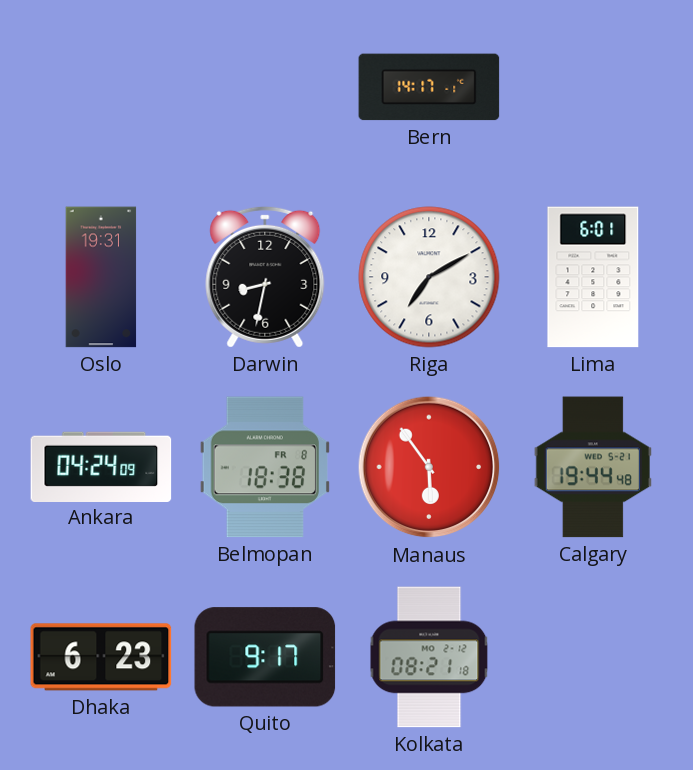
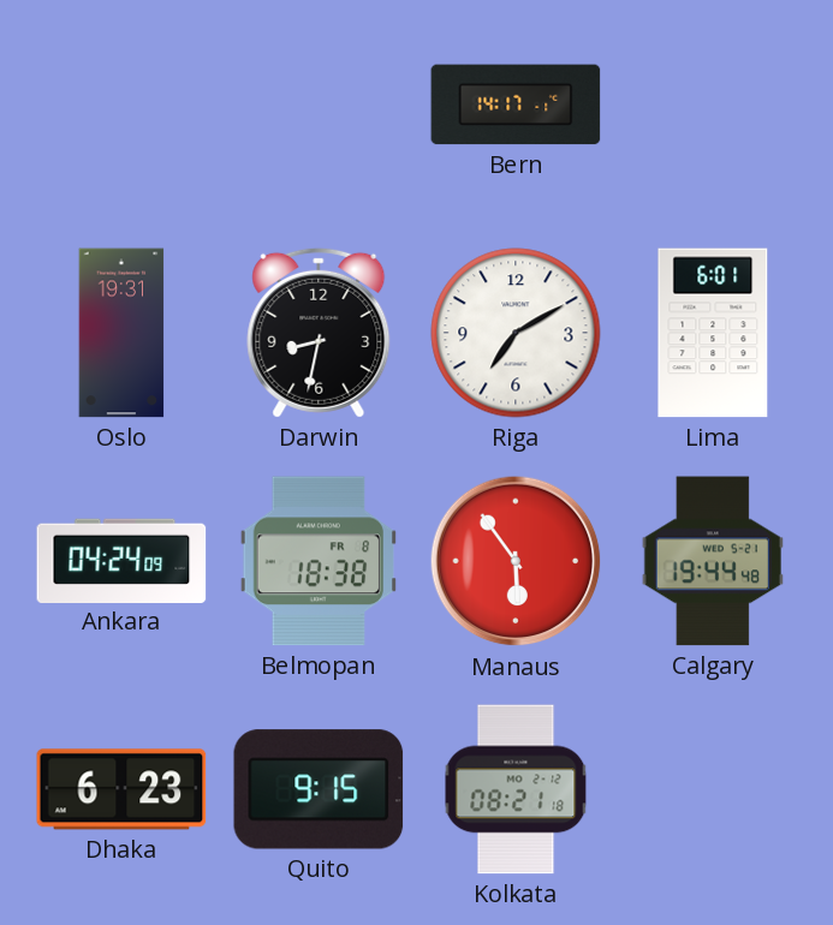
Quito: 9:17 -> 9:15 (319, 789)
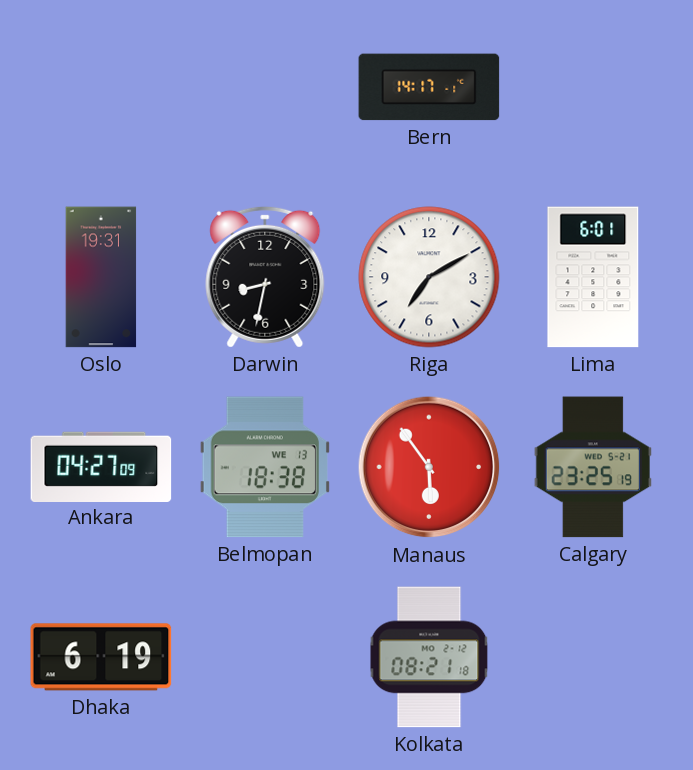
Ankara: 04:24 -> 04:27 (101, 466)
Belmopan date: FR 8 -> WE 13 (265, 467)
Calgary: 19:44 -> 23:25 (593, 467)
Dhaka: 6:23 -> 6:19 (101, 657)
Quito: 9:15 -> none (319, 789)
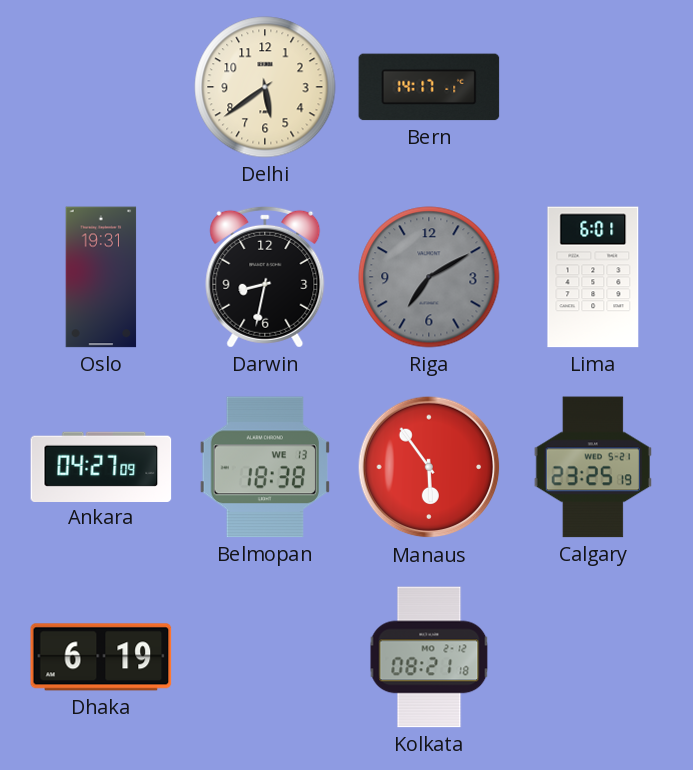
Delhi: none -> 5:39 (265, 87)
Riga dial: white -> grey (429, 277)
